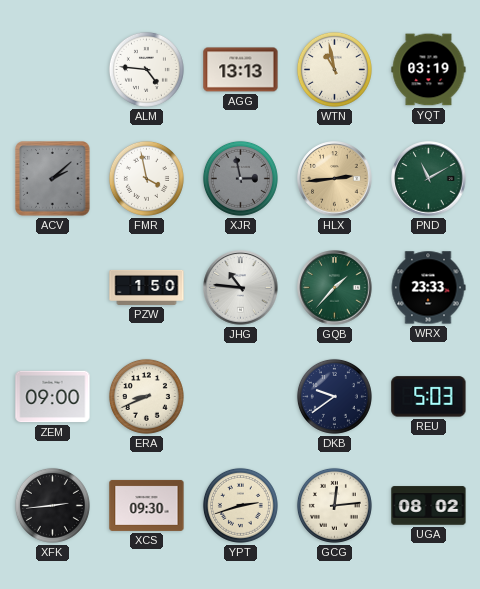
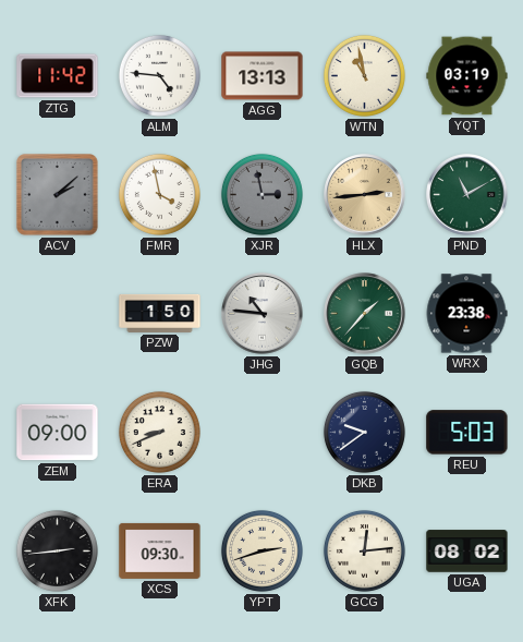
ZTG: none -> 11:42 (58, 76)
WRX: 23:33 -> 23:38 (466, 314)
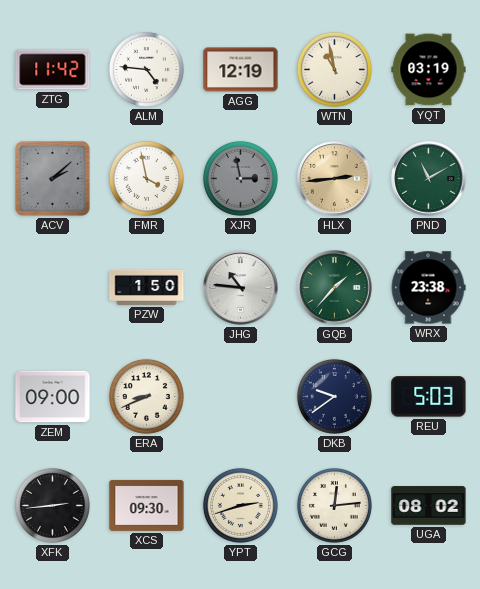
AGG: 13:13 -> 12:19 (241, 70)
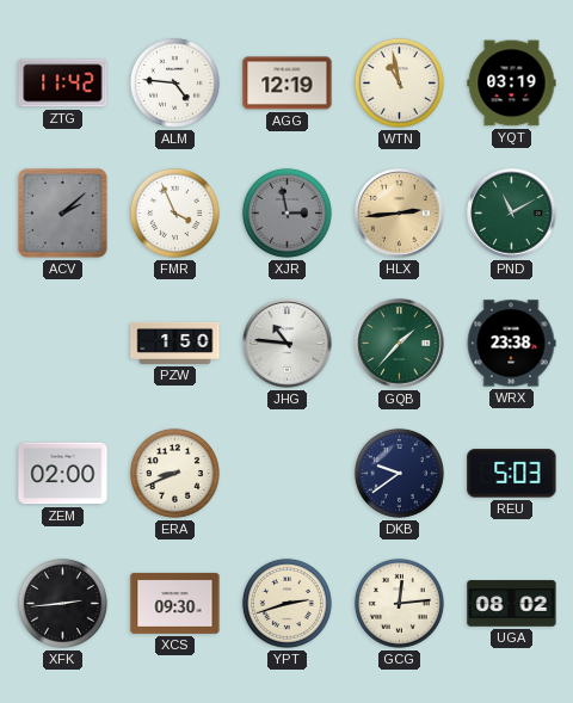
FMR: 3:58 -> 3:56 (174, 212)
ZEM: 09:00 -> 02:00 (63, 474)
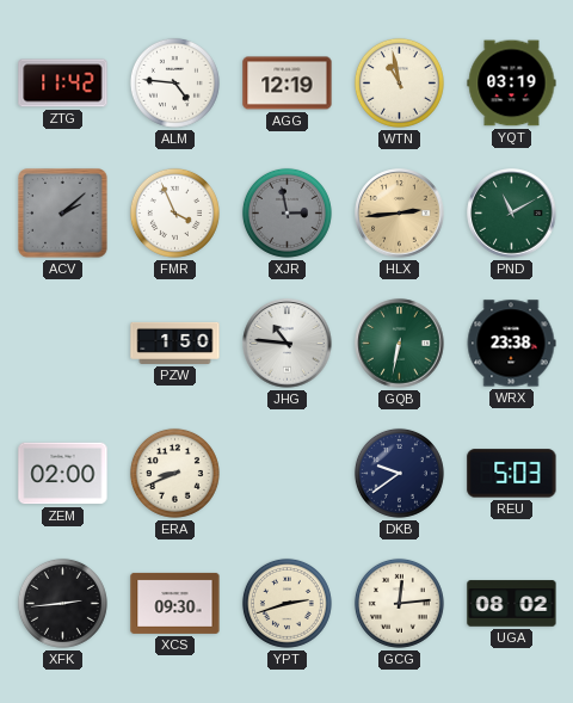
GQB: 1:37 -> 6:32 (400, 344)
